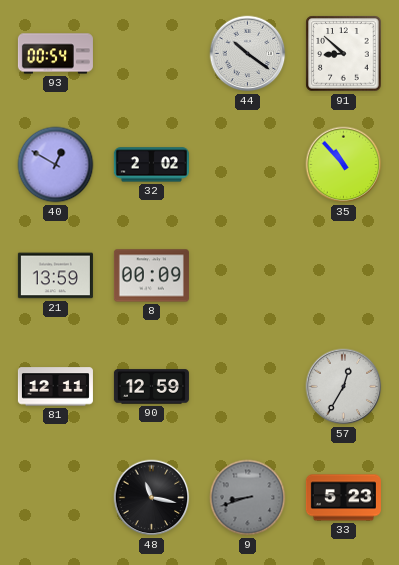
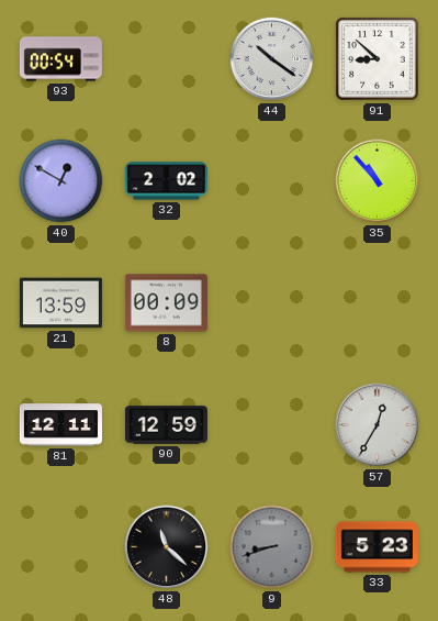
48: 11:17 -> 11:22 (167, 547)
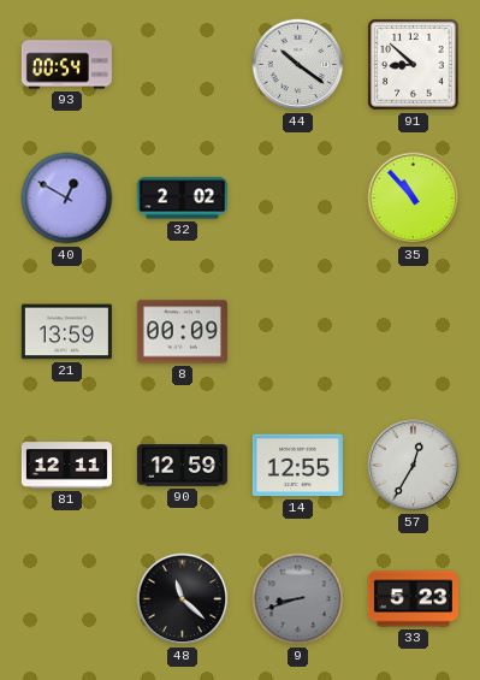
14: none -> 12:55 (297, 466)
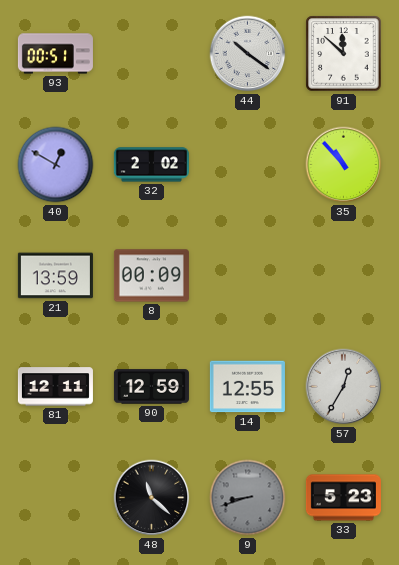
93: 00:54 -> 00:51 (55, 54)
91: 8:52 -> 11:52 (344, 54)
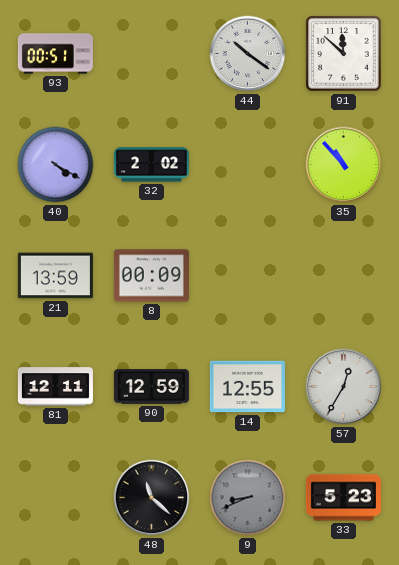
40: 12:50 -> 4:20 (56, 165)
9: 8:42 -> 8:41 (248, 498)
